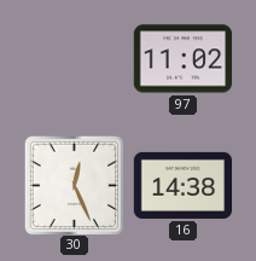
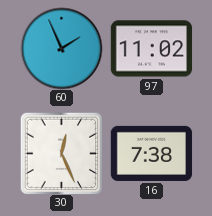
60: none -> 1:56 (61, 48)
16: 14:38 -> 7:38 (151, 153)
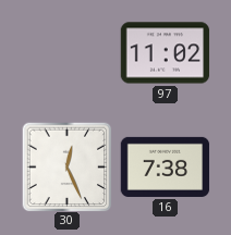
60: 1:56 -> none (61, 48)
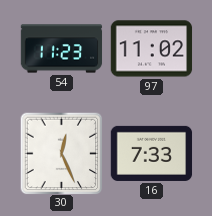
54: none -> 11:23 (61, 49)
16: 7:38 -> 7:33 (151, 153)
